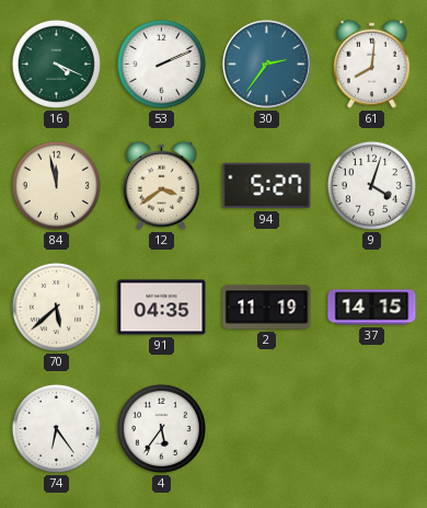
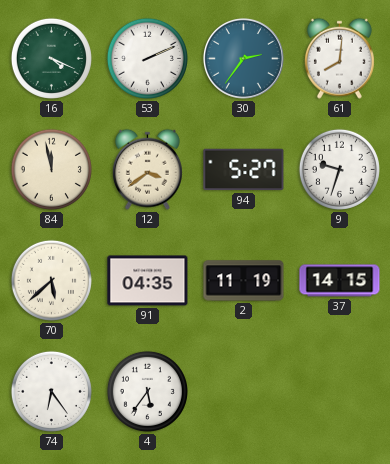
9: 4:03 -> 9:33 (339, 169)
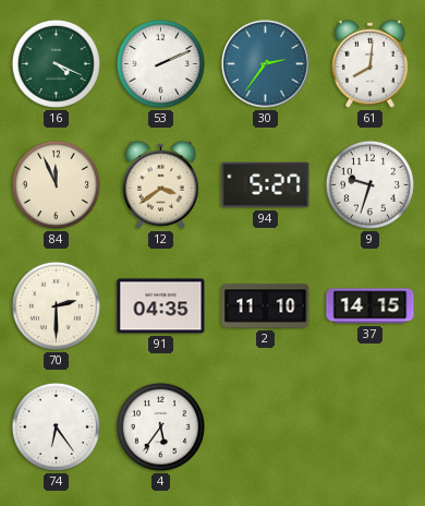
84: 11:58 -> 11:56 (56, 184)
70: 5:38 -> 2:30 (56, 305)
2: 11:19 -> 11:10 (266, 306)
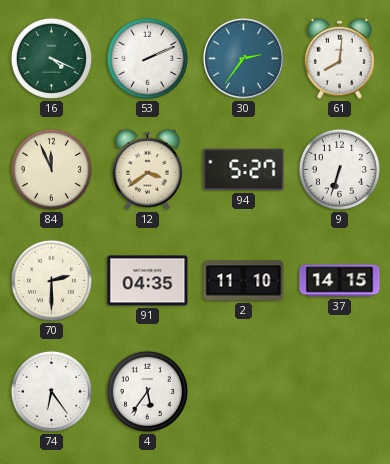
9: 9:33 -> 6:33 (339, 169)
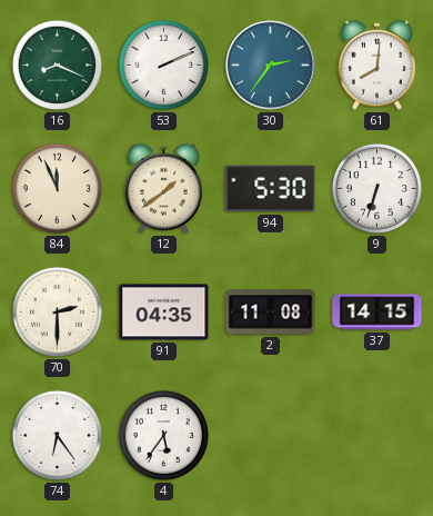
16: 4:19 -> 8:19 (57, 64)
12: 3:39 -> 1:39 (163, 188)
94: 5:27 -> 5:30 (271, 189)
2: 11:10 -> 11:08 (271, 312)
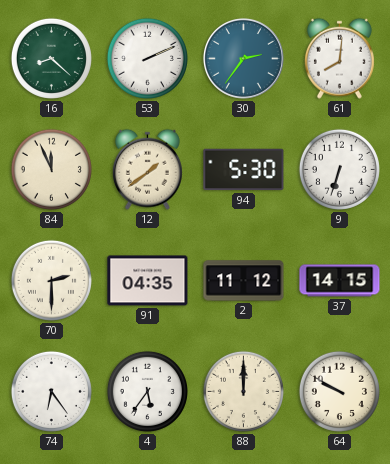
16: 8:19 -> 8:22 (51, 58)
2: 11:08 -> 11:12 (244, 281)
88: none -> 12:00 (243, 391)
64: none -> 9:50 (339, 391)
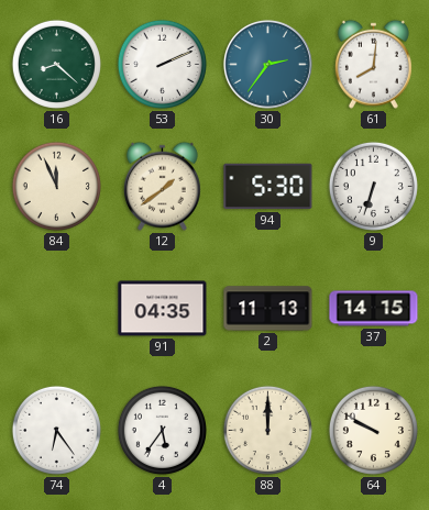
70: 2:30 -> none (51, 280)
2: 11:12 -> 11:13 (268, 309)
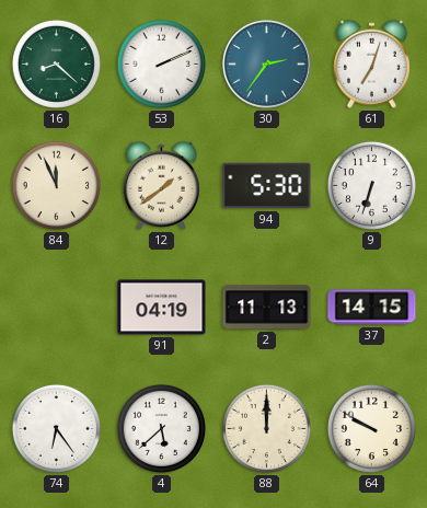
61: 8:01 -> 7:03 (371, 63)
91: 04:35 -> 04:19 (162, 308)
4: 5:36 -> 5:38 (161, 428)
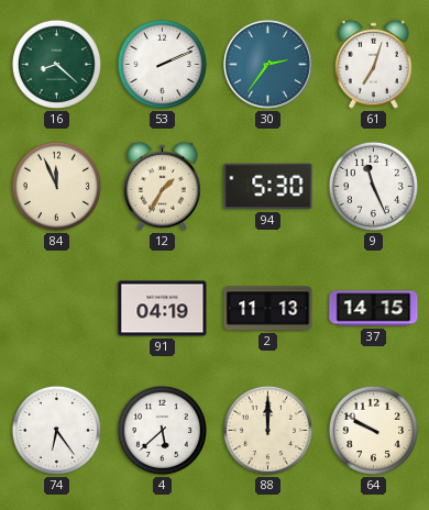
12: 1:39 -> 1:35 (162, 186)
9: 6:33 -> 11:26 (373, 186)
